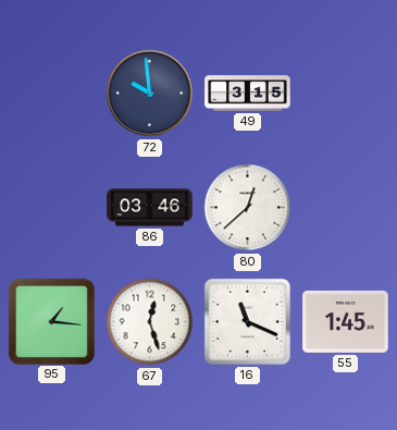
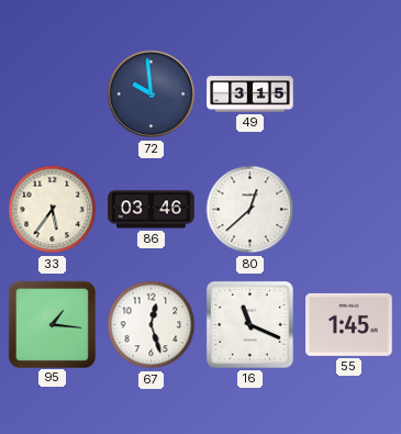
33: none -> 5:36 (53, 210)
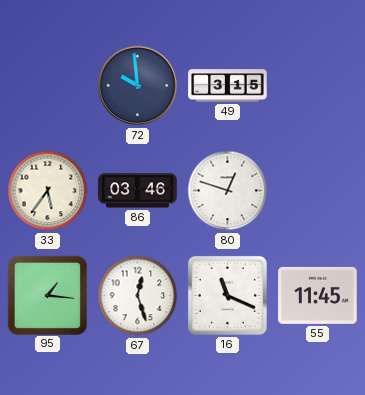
80: 12:38 -> 12:48 (228, 191)
55: 1:45 -> 11:45 (318, 295)
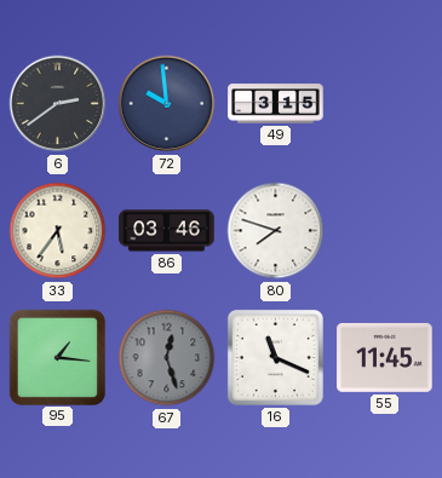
6: none -> 2:39 (58, 104)
80: 12:48 -> 7:48 (276, 231)
67 dial: white -> grey (167, 358)
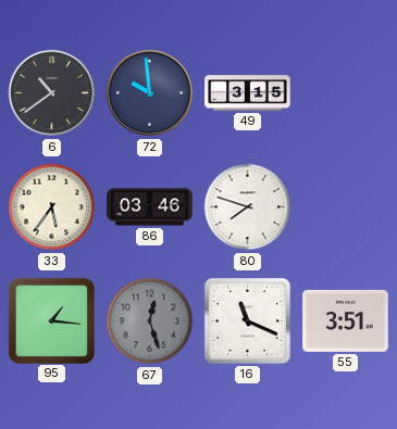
6: 2:39 -> 10:39 (52, 93)
55: 11:45 -> 3:51 (346, 320)
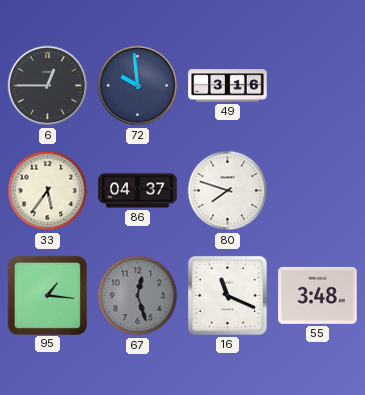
6: 10:39 -> 12:45 (48, 86)
49: 3:15 -> 3:16 (228, 86)
86: 03:46 -> 04:37 (138, 191)
55: 3:51 -> 3:48 (318, 295)
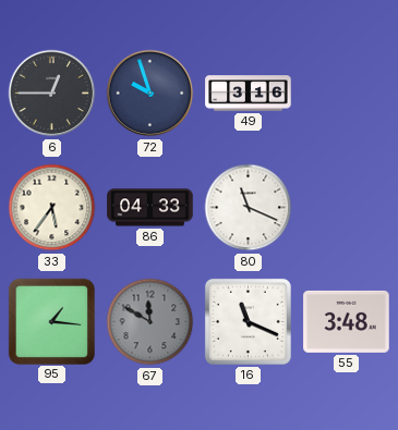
72: 9:59 -> 9:57 (150, 94)
86: 04:37 -> 04:33 (150, 208)
80: 7:48 -> 11:19 (249, 208)
67: 12:27 -> 11:50 (150, 322)
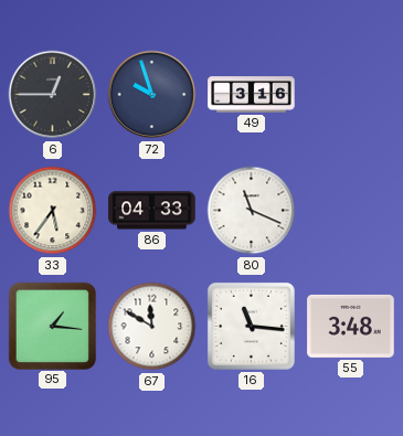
67 dial: grey -> white (152, 327)
16: 11:19 -> 11:16 (251, 326)
